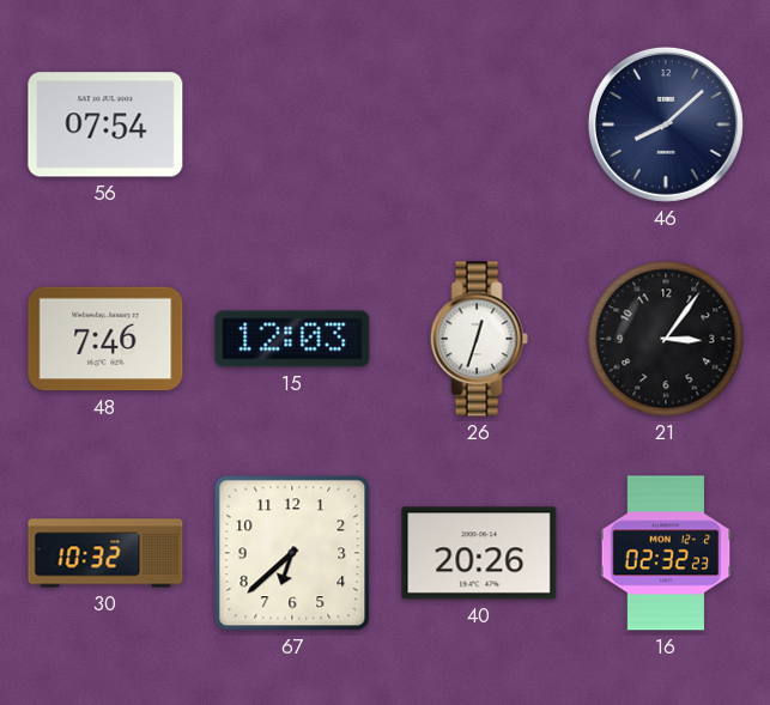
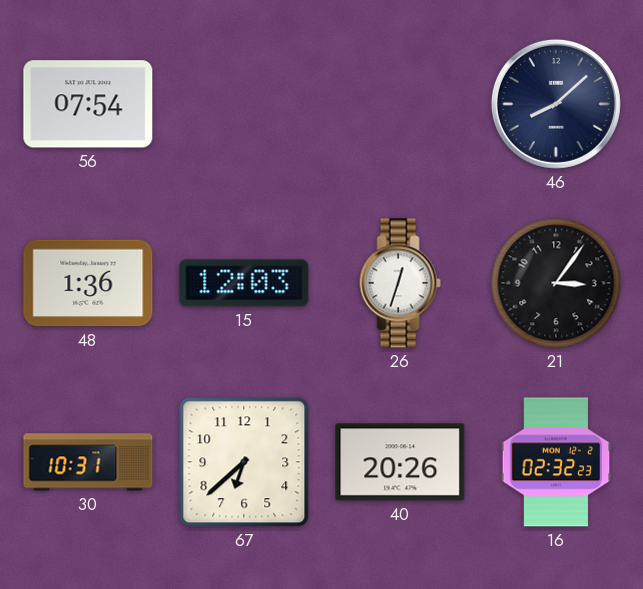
48: 7:46 -> 1:36 (88, 283)
30: 10:32 -> 10:31 (88, 462)
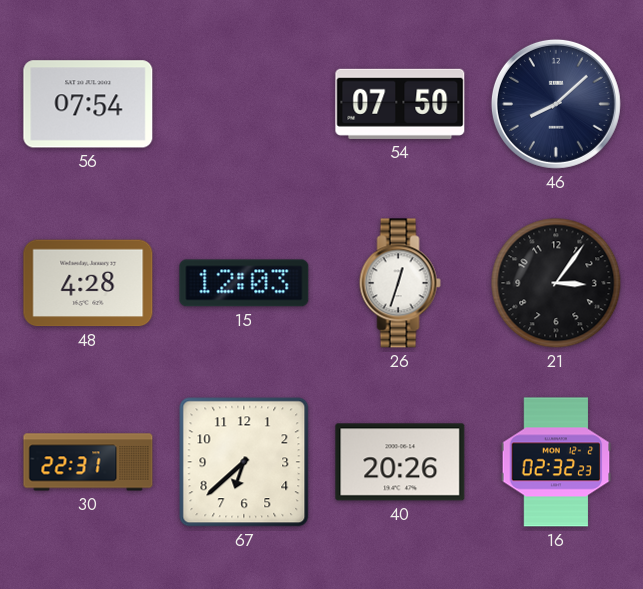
54: none -> 07:50 (400, 104)
48: 1:36 -> 4:28 (88, 283)
30: 10:31 -> 22:31 (88, 462)
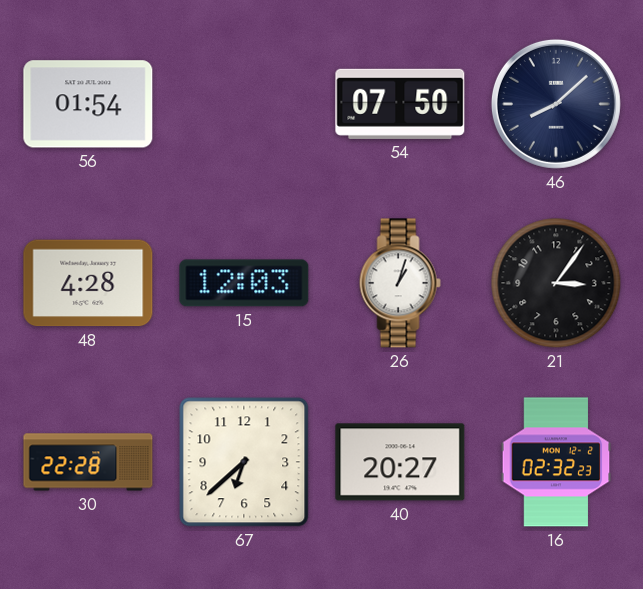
56: 07:54 -> 01:54 (88, 104)
26: 12:33 -> 1:03 (400, 283)
30: 22:31 -> 22:28 (88, 462)
40: 20:26 -> 20:27 (400, 462)
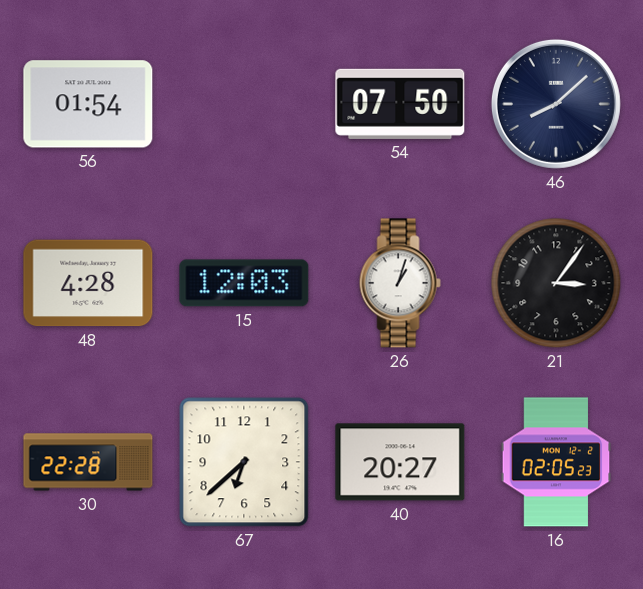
16: 02:32 -> 02:05 (556, 462)
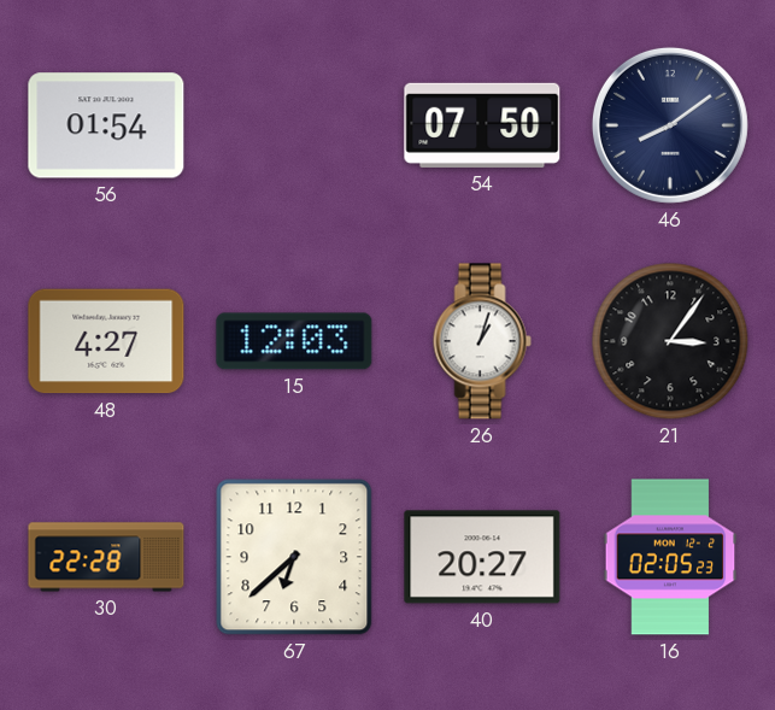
46: 8:08 -> 8:09 (670, 125)
48: 4:28 -> 4:27 (106, 341)
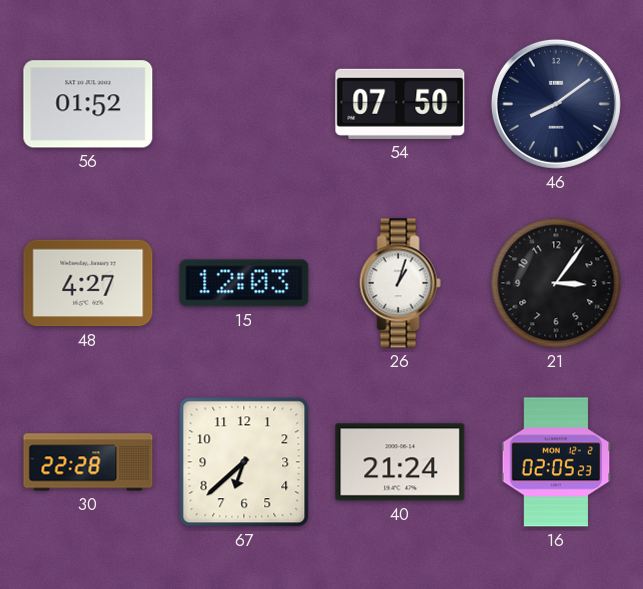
56: 01:54 -> 01:52 (88, 104)
40: 20:27 -> 21:24 (400, 462)
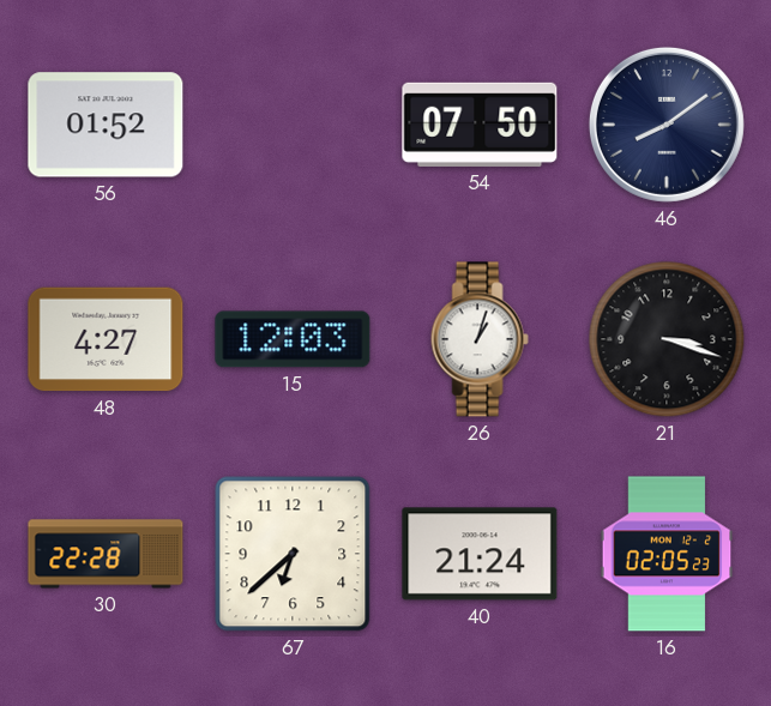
21: 3:06 -> 3:18 (667, 339)
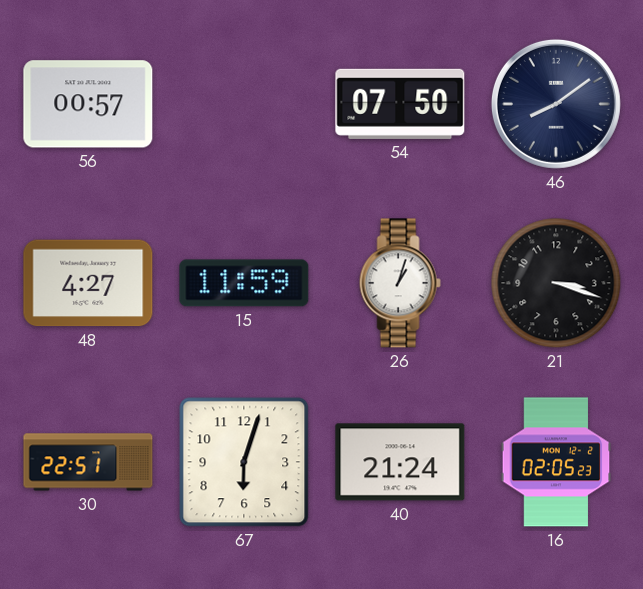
56: 01:52 -> 00:57 (88, 104)
15: 12:03 -> 11:59 (244, 283)
30: 22:28 -> 22:51 (88, 462)
67: 6:38 -> 6:03 (244, 462)
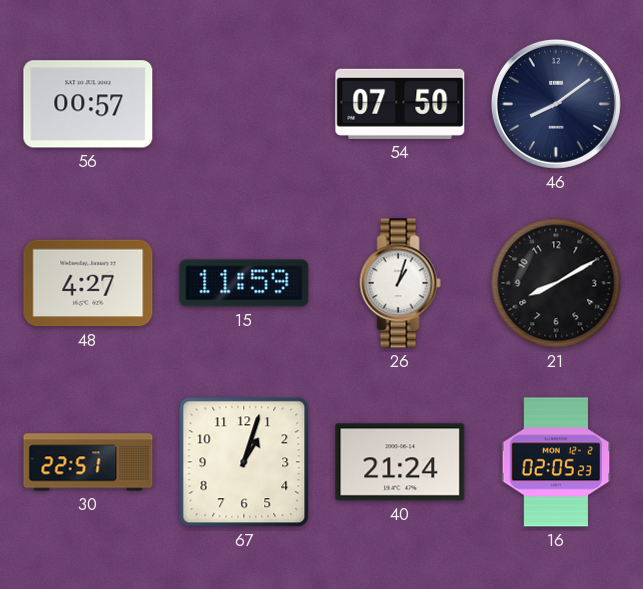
21: 3:18 -> 8:10 (556, 283)
67: 6:03 -> 1:03 (244, 462)
